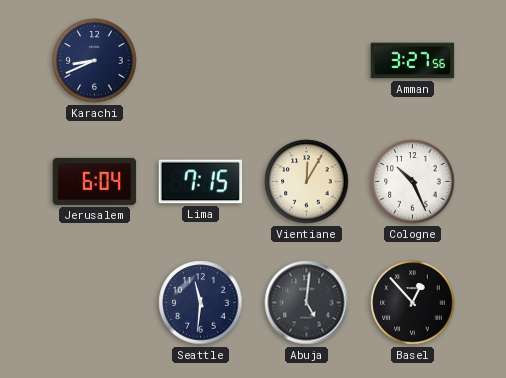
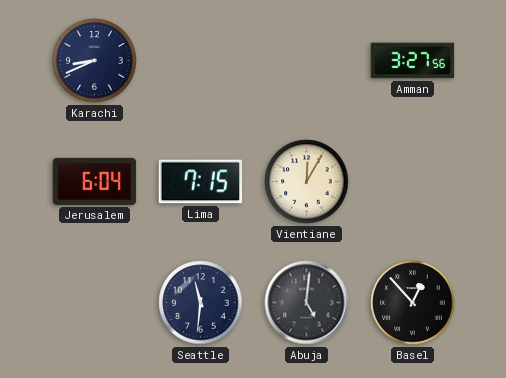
Cologne: 10:26 -> none (413, 182)
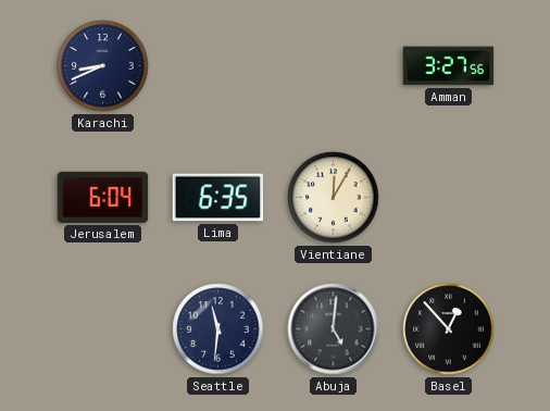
Lima: 7:15 -> 6:35 (218, 198)
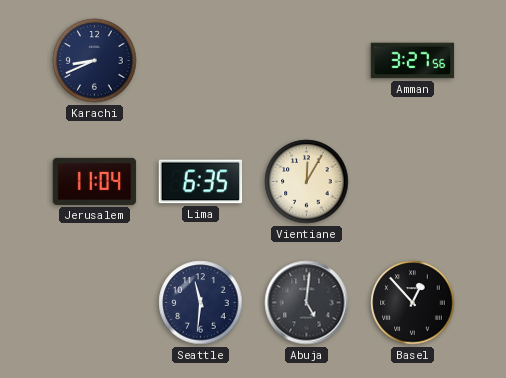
Jerusalem: 6:04 -> 11:04 (95, 181)
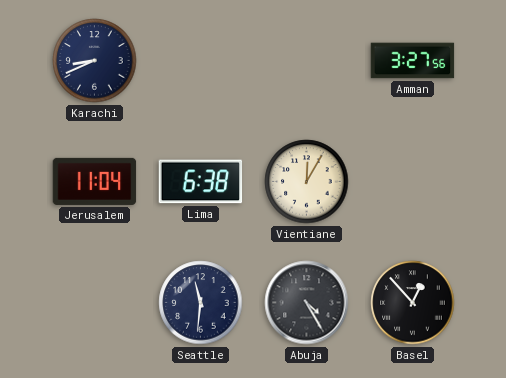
Lima: 6:35 -> 6:38 (201, 182)
Abuja: 5:01 -> 4:25 (307, 303)
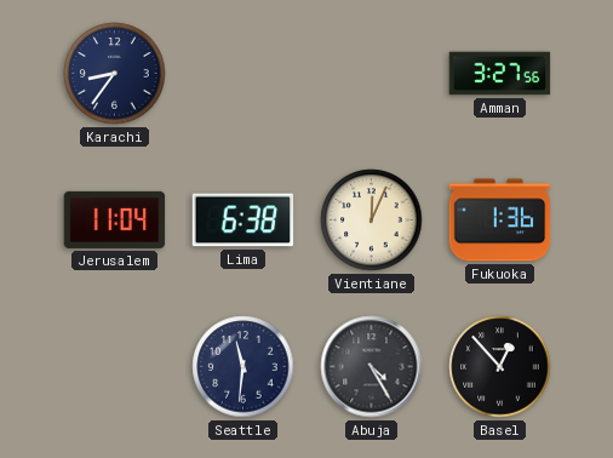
Karachi: 8:41 -> 8:36 (115, 74)
Vientiane: 12:05 -> 12:04 (372, 221)
Fukuoka: none -> 1:36 (500, 221)
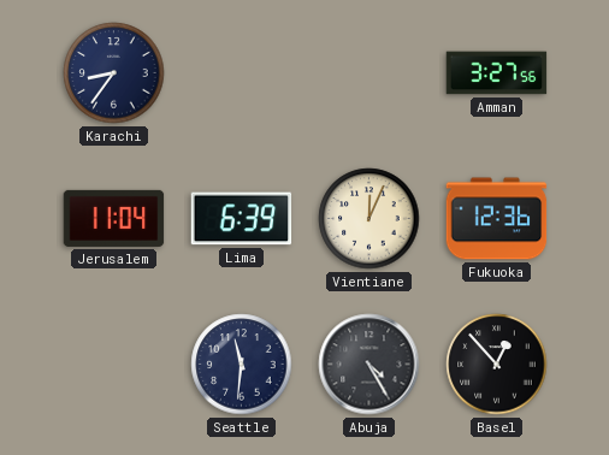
Lima: 6:38 -> 6:39 (242, 219)
Fukuoka: 1:36 -> 12:36 (497, 219)
